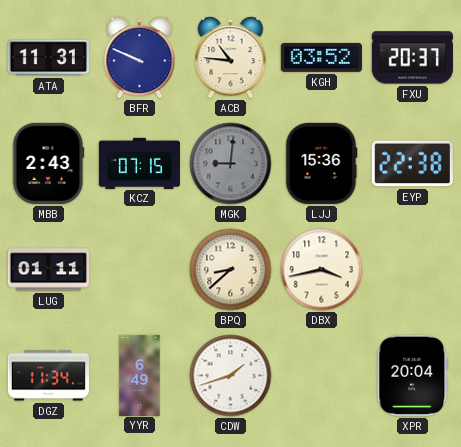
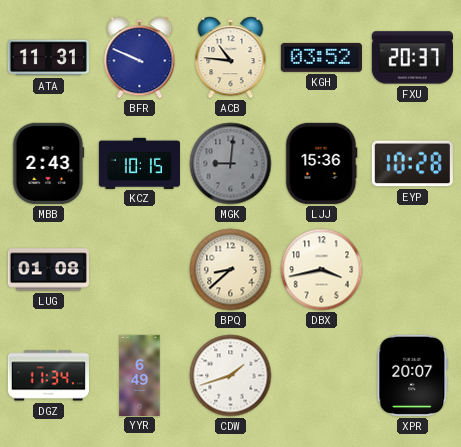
KCZ: 07:15 -> 10:15 (139, 163)
EYP: 22:38 -> 10:28 (412, 164)
LUG: 01:11 -> 01:08 (48, 270)
XPR: 20:04 -> 20:07 (413, 375)
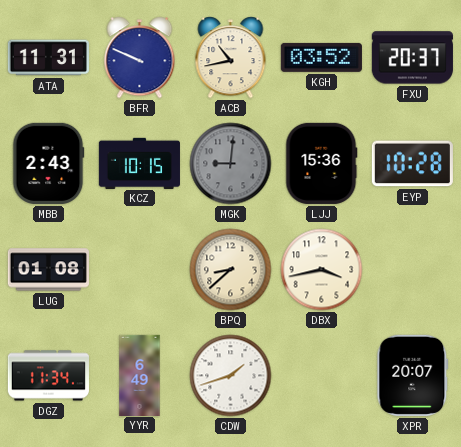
ACB: 10:46 -> 10:43 (231, 58)
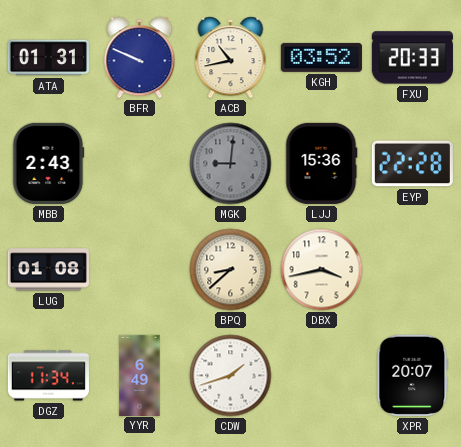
ATA: 11:31 -> 01:31 (48, 58)
FXU: 20:37 -> 20:33 (412, 58)
KCZ: 10:15 -> none (139, 163)
EYP: 10:28 -> 22:28 (412, 164)
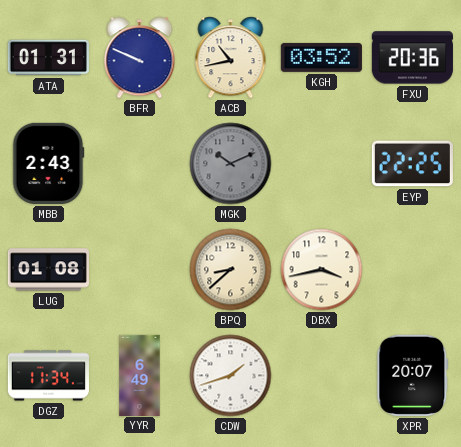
FXU: 20:33 -> 20:36 (412, 58)
MGK: 9:01 -> 10:11 (231, 164)
LJJ: 15:36 -> none (322, 163)
EYP: 22:28 -> 22:25 (412, 164)
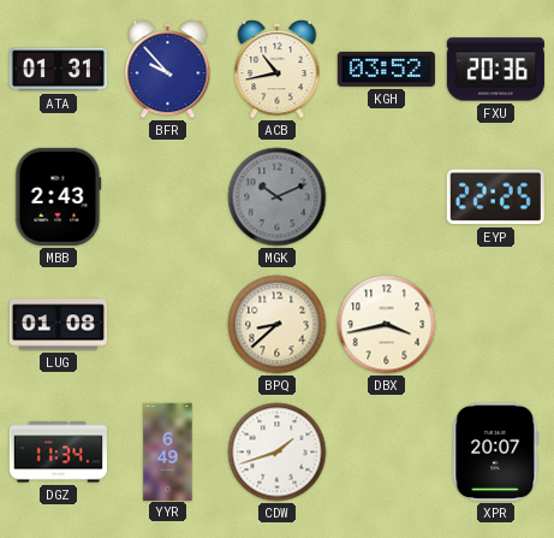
BFR: 9:49 -> 9:53 (168, 70)
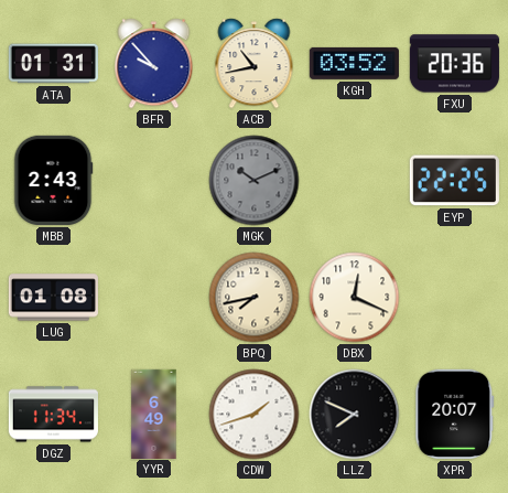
BPQ: 8:38 -> 7:43 (255, 298)
DBX: 3:43 -> 12:19 (355, 298)
LLZ: none -> 7:49 (355, 415)
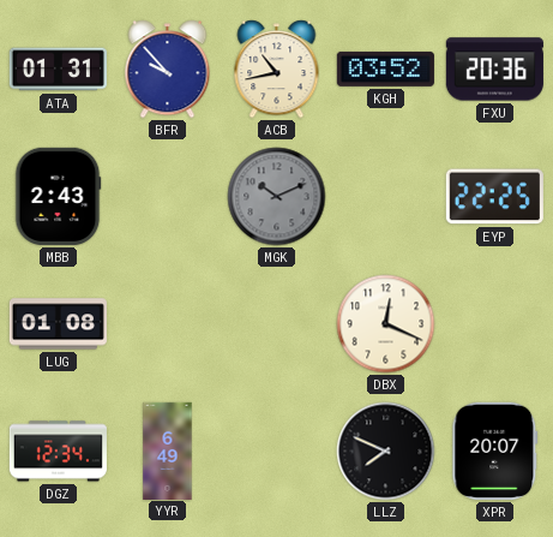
BPQ: 7:43 -> none (255, 298)
DGZ: 11:34 -> 12:34 (58, 452)
CDW: 1:42 -> none (255, 415)
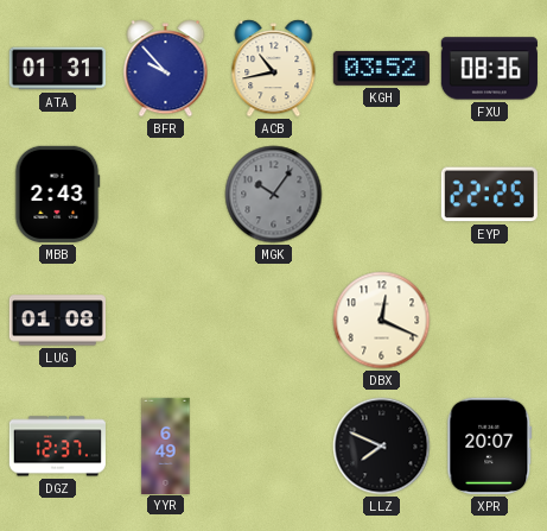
FXU: 20:36 -> 08:36 (489, 69)
MGK: 10:11 -> 10:06 (274, 195)
DGZ: 12:34 -> 12:37 (57, 447)
